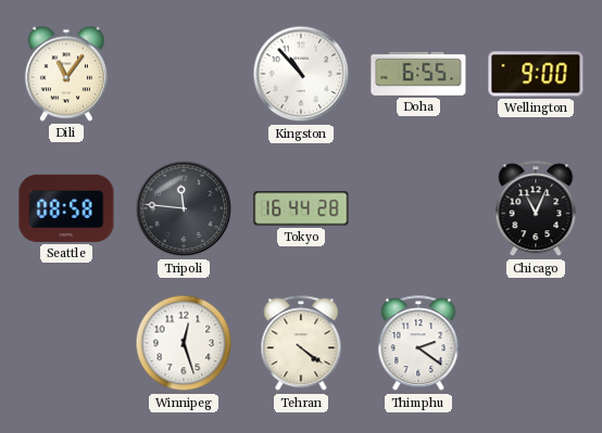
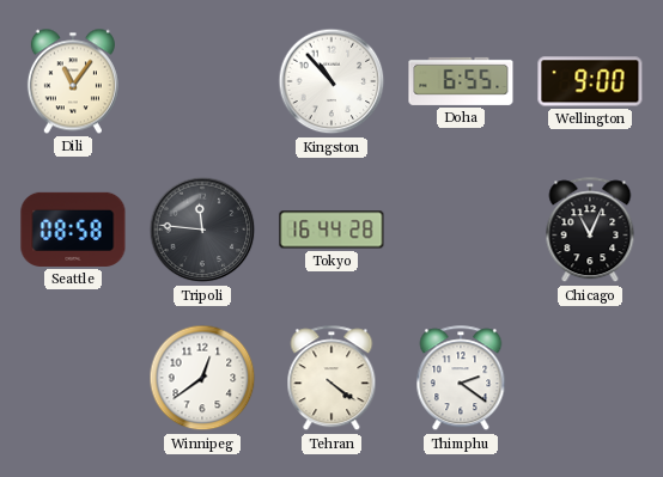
Winnipeg: 12:27 -> 12:39 (202, 378)
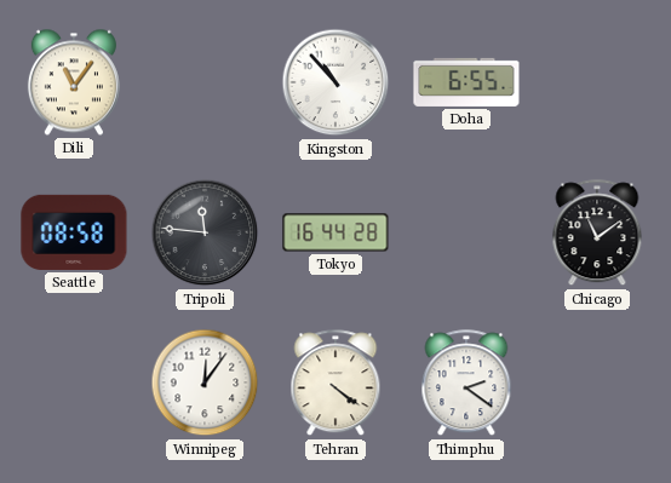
Wellington: 9:00 -> none (590, 81)
Chicago: 11:04 -> 11:09 (597, 234)
Winnipeg: 12:39 -> 12:06 (205, 383)
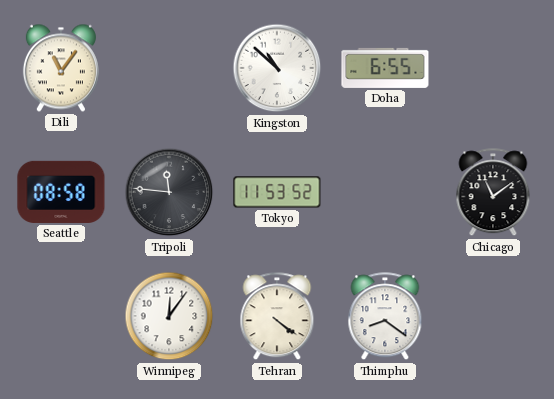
Kingston: 10:53 -> 10:52 (277, 68)
Tokyo: 16:44 -> 11:53 (277, 192)
Thimphu: 2:21 -> 8:21 (385, 317)
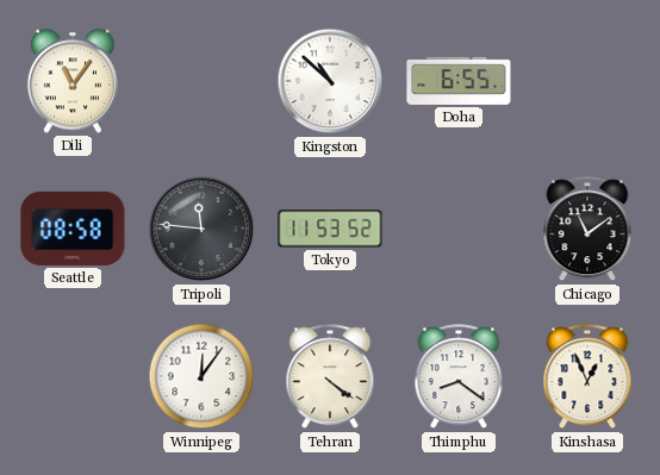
Kinshasa: none -> 12:56 (587, 377)
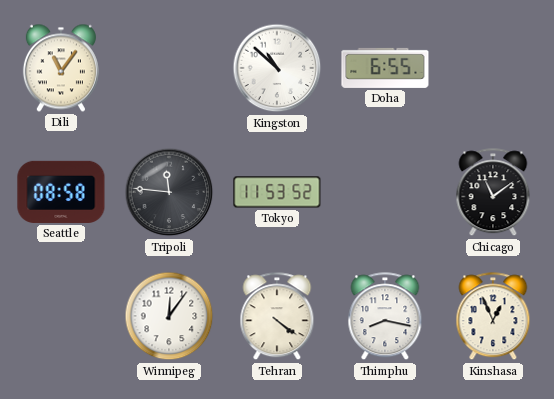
Thimphu: 8:21 -> 8:17 (385, 317)
